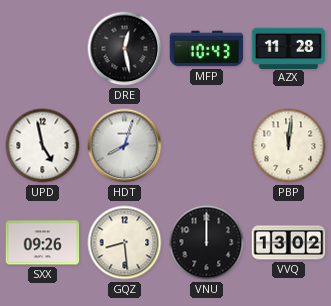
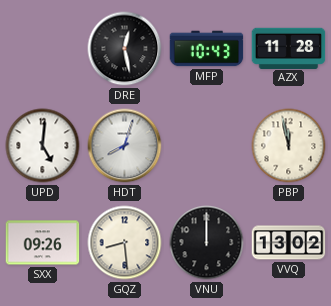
UPD: 4:58 -> 5:01 (43, 146)
PBP: 12:01 -> 11:58 (289, 146)
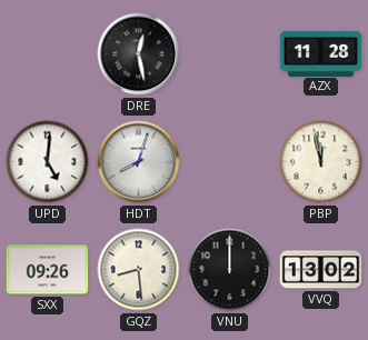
MFP: 10:43 -> none (207, 49)
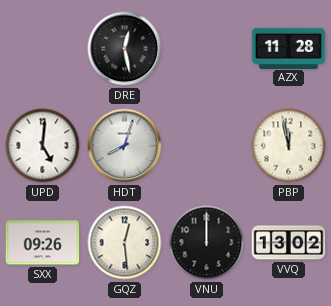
GQZ: 8:29 -> 12:29 (125, 243)
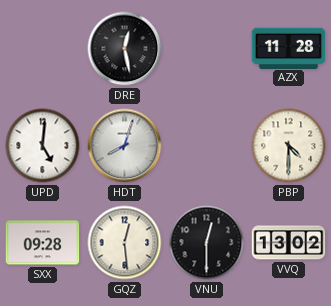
PBP: 11:58 -> 4:30 (289, 146)
SXX: 09:26 -> 09:28 (43, 243)
VNU: 12:00 -> 12:30 (207, 243)
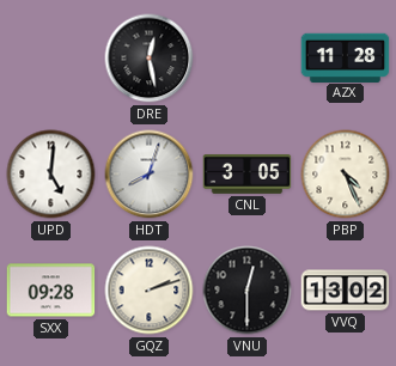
CNL: none -> 3:05 (248, 175)
PBP: 4:30 -> 4:26 (346, 175)
GQZ: 12:29 -> 2:12 (150, 291)
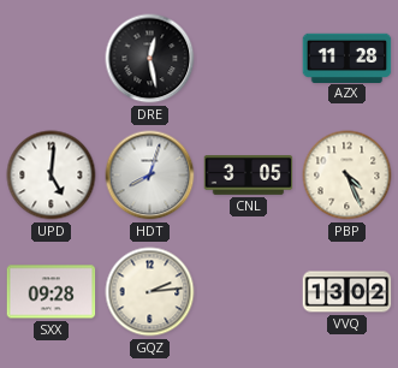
GQZ: 2:12 -> 2:14 (150, 292)
VNU: 12:30 -> none (248, 291)
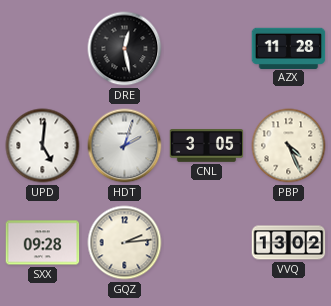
HDT: 8:03 -> 2:03 (125, 146)
